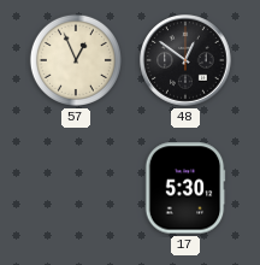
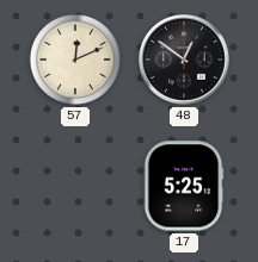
57: 12:56 -> 12:11 (75, 60)
17: 5:30 -> 5:25 (184, 186)
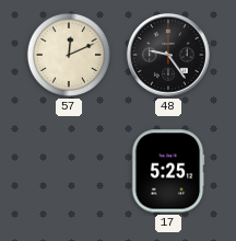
48: 12:51 -> 9:24 (168, 55)
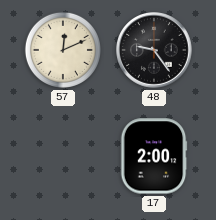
17: 5:25 -> 2:00 (154, 156)
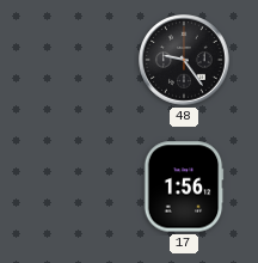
57: 12:11 -> none (63, 50)
17: 2:00 -> 1:56 (184, 186)
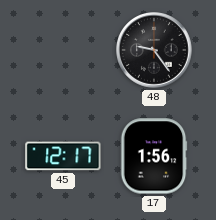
45: none -> 12:17 (63, 156)
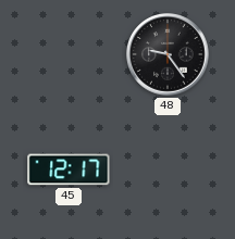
17: 1:56 -> none (154, 156)
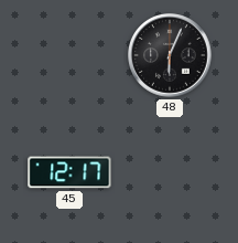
48: 9:24 -> 6:04 (170, 55)
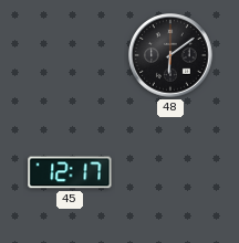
48: 6:04 -> 6:09 (170, 55)
